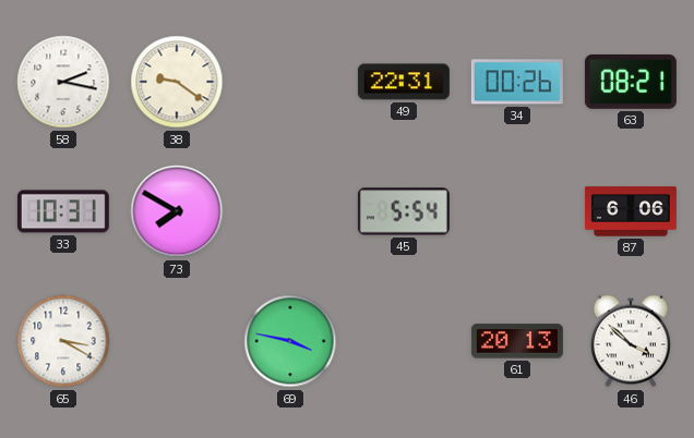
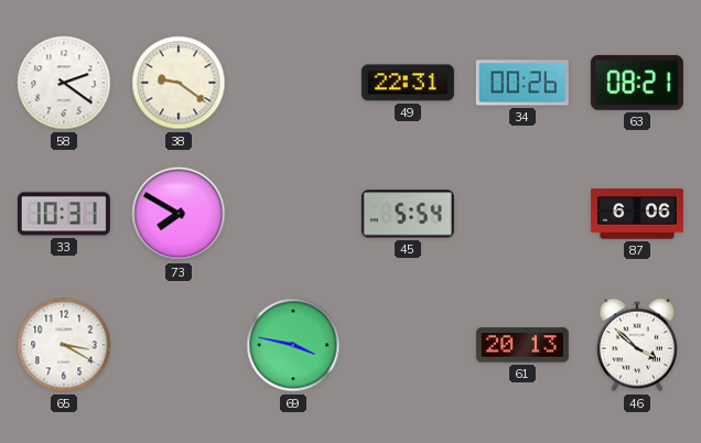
58: 2:17 -> 2:21 (64, 83)
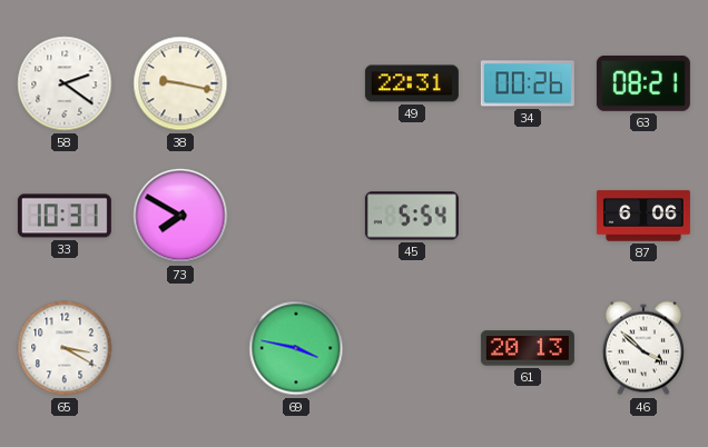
38: 9:21 -> 9:17 (180, 83)
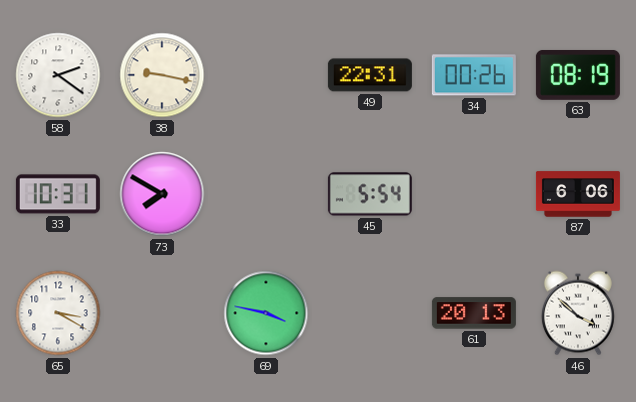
63: 08:21 -> 08:19 (578, 75)
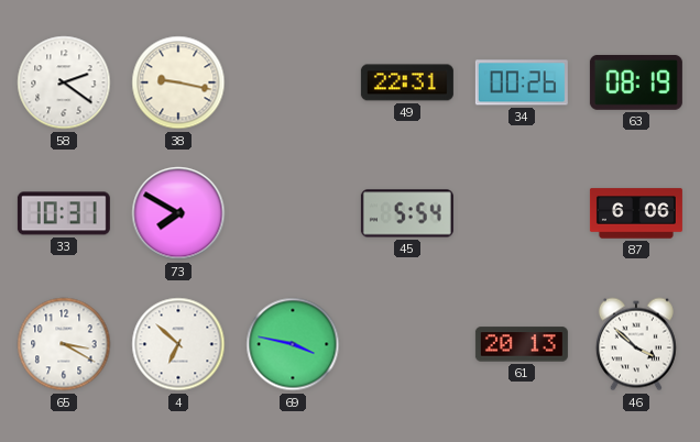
4: none -> 6:52 (178, 344)
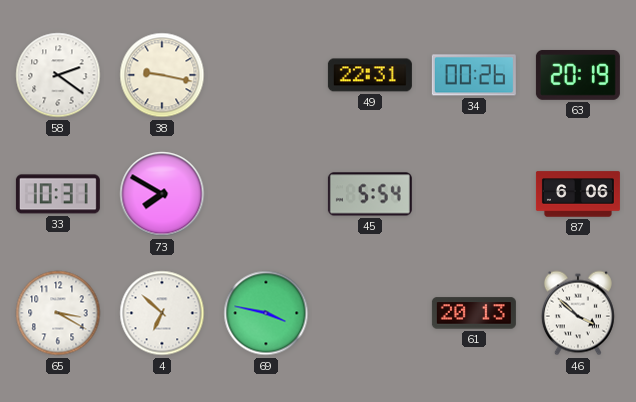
63: 08:19 -> 20:19 (578, 75)
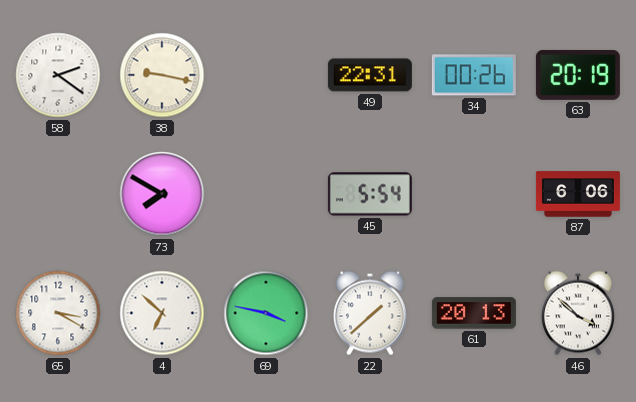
33: 10:31 -> none (58, 194)
22: none -> 1:38 (370, 313)
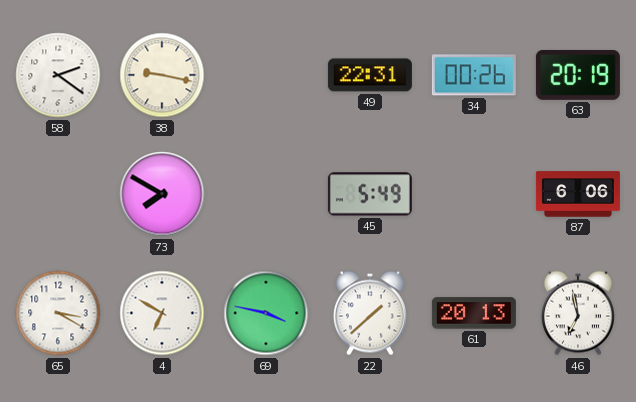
45: 5:54 -> 5:49 (370, 194)
4: 6:52 -> 6:50 (162, 313)
46: 3:52 -> 6:58 (578, 313)
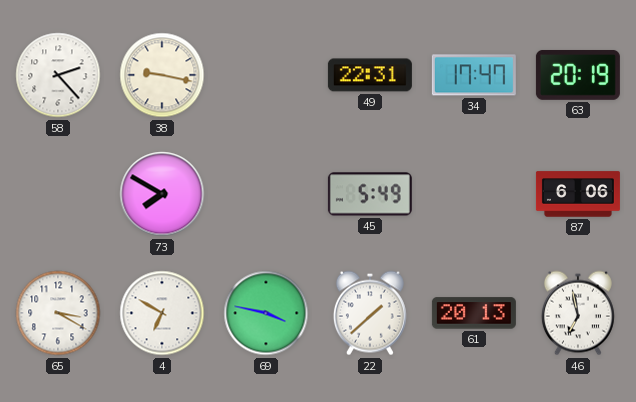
58: 2:21 -> 2:23 (58, 75)
34: 00:26 -> 17:47 (474, 75)
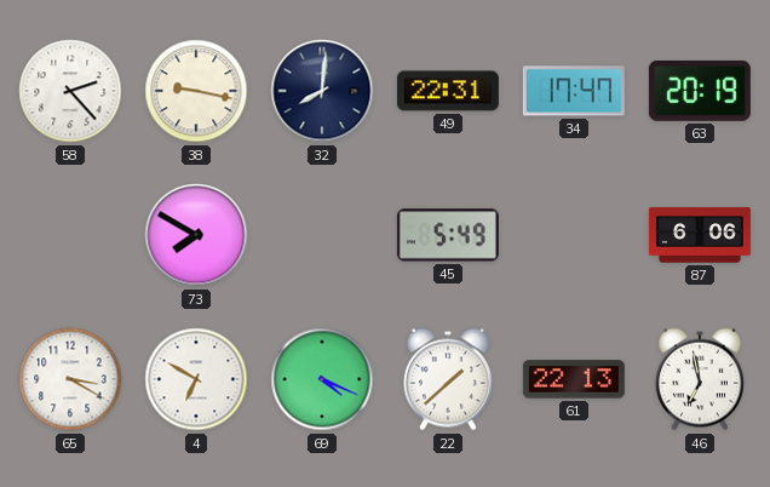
32: none -> 8:01 (322, 91)
69: 3:47 -> 4:19 (322, 379)
61: 20:13 -> 22:13 (574, 379)
